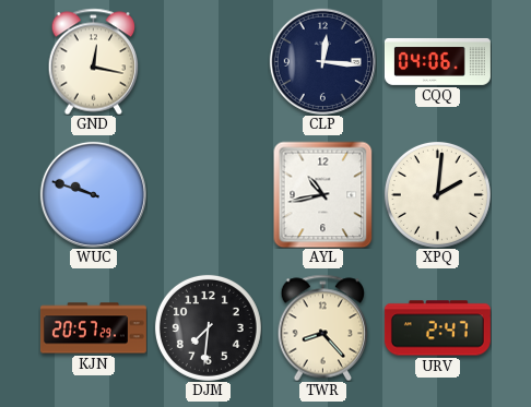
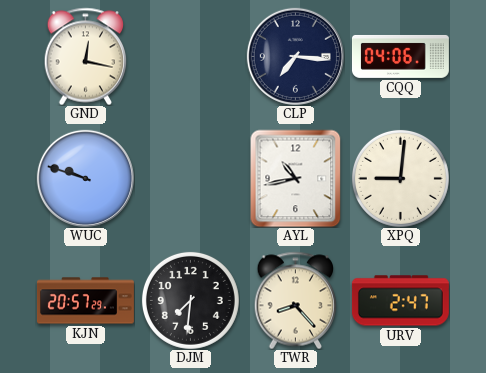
CLP: 12:16 -> 7:16 (295, 56)
XPQ: 2:01 -> 9:01 (400, 178)
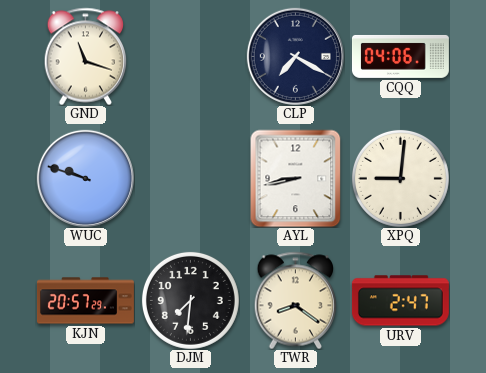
GND: 12:17 -> 11:18 (86, 56)
CLP: 7:16 -> 7:20 (295, 56)
AYL: 10:43 -> 8:43 (296, 178)
TWR: 8:23 -> 8:21 (296, 300)
